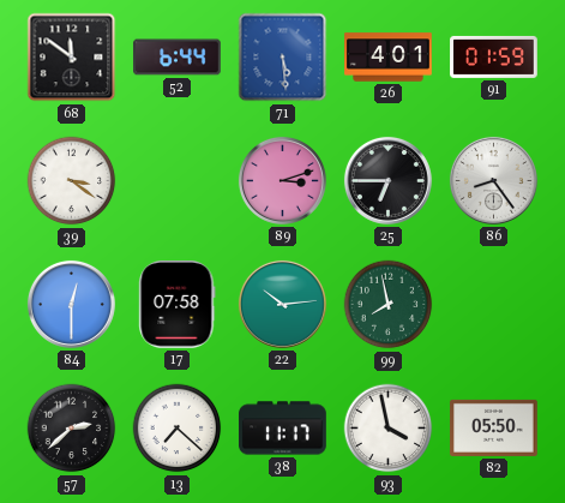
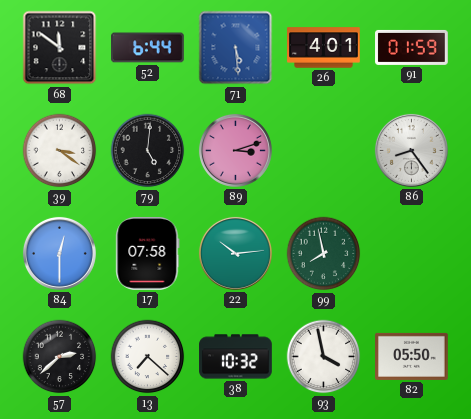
79: none -> 5:01 (148, 151)
25: 6:45 -> none (387, 180)
38: 11:17 -> 10:32 (236, 357)
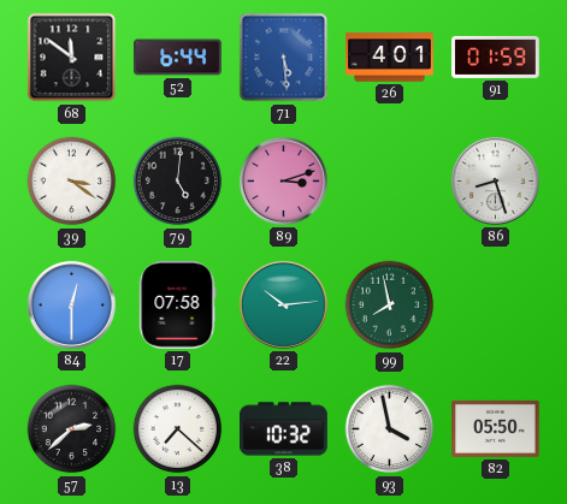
86: 8:24 -> 8:27 (495, 180)
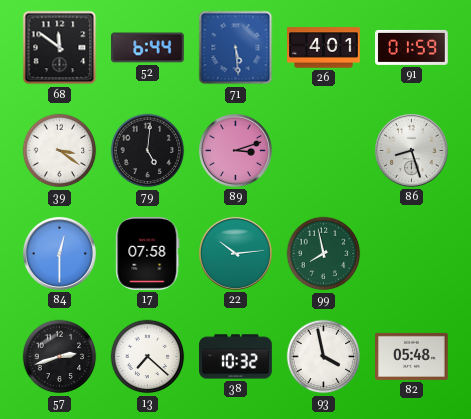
57: 2:38 -> 2:42 (60, 357)
82: 05:50 -> 05:48 (412, 356)
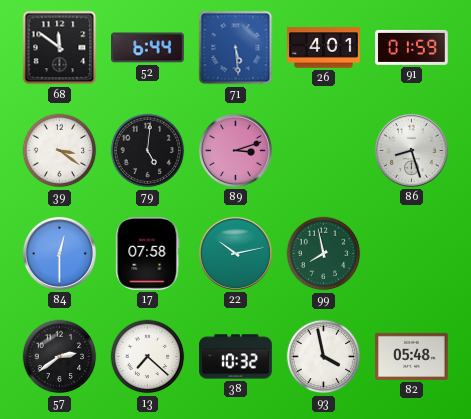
22: 10:14 -> 10:13 (235, 253)
57: 2:42 -> 2:39 (60, 357)
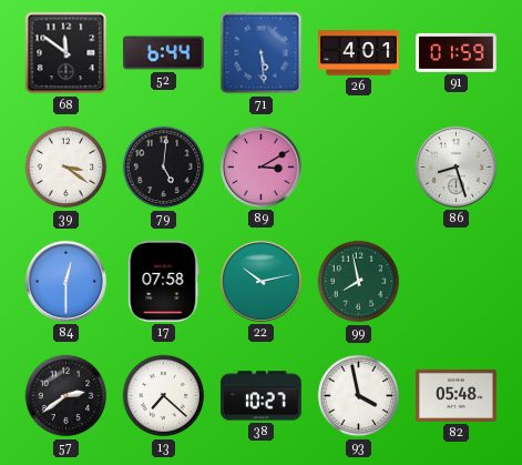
89: 3:12 -> 3:10 (260, 166)
38: 10:32 -> 10:27 (262, 396)
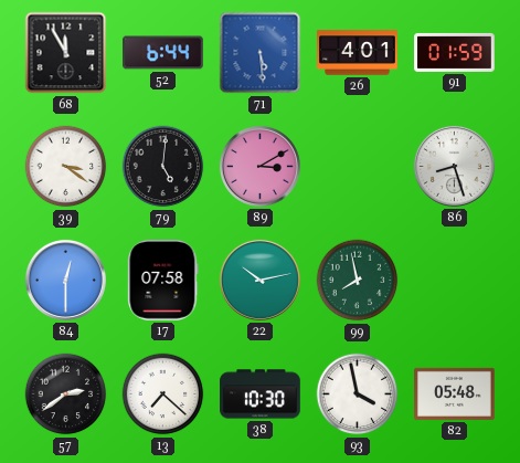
68: 11:51 -> 11:55 (66, 53)
38: 10:27 -> 10:30 (261, 394)
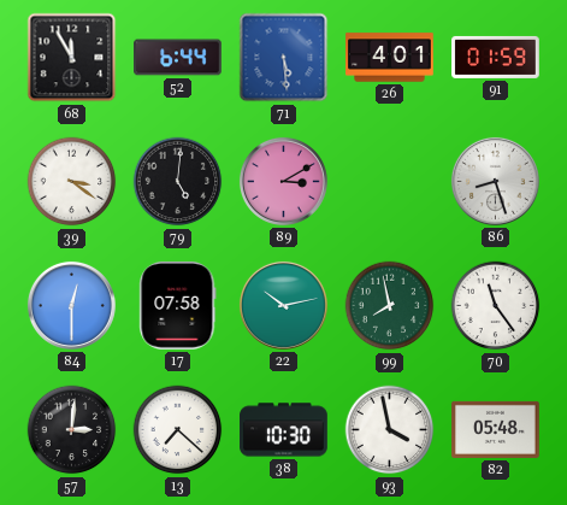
70: none -> 11:24 (496, 306)
57: 2:39 -> 3:01 (72, 430)
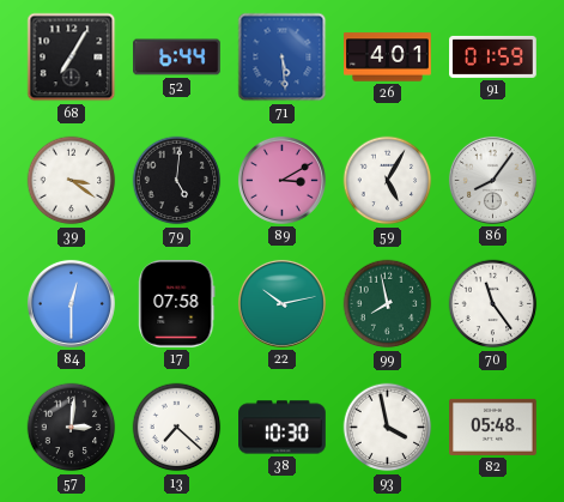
68: 11:55 -> 7:05 (72, 58)
59: none -> 5:05 (388, 181)
86: 8:27 -> 8:06 (492, 180)
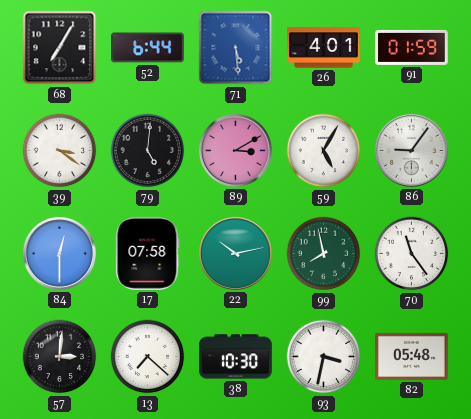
86: 8:06 -> 9:06 (411, 150)
93: 3:58 -> 3:32 (324, 357)
